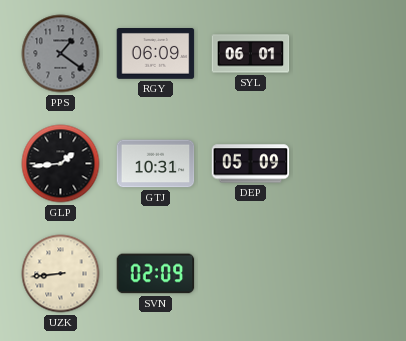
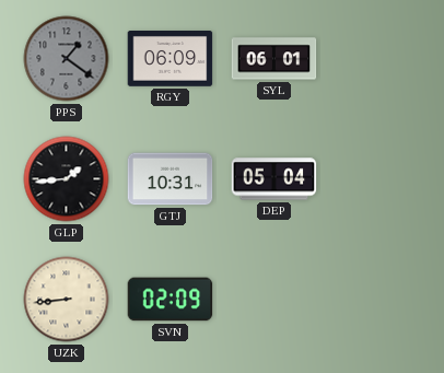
DEP: 05:09 -> 05:04 (274, 179)
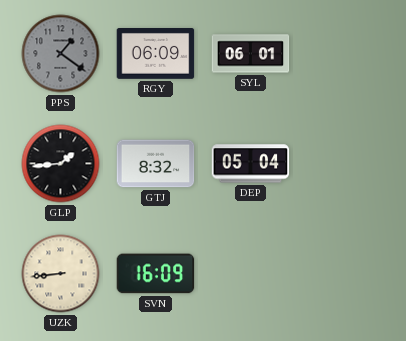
GTJ: 10:31 -> 8:32 (156, 164)
SVN: 02:09 -> 16:09 (156, 274)
